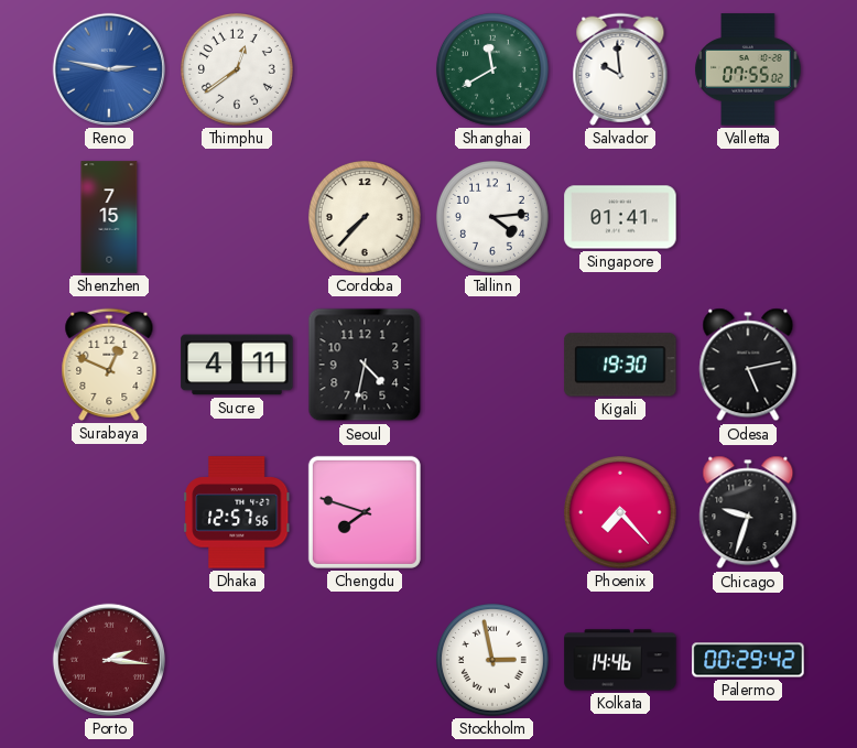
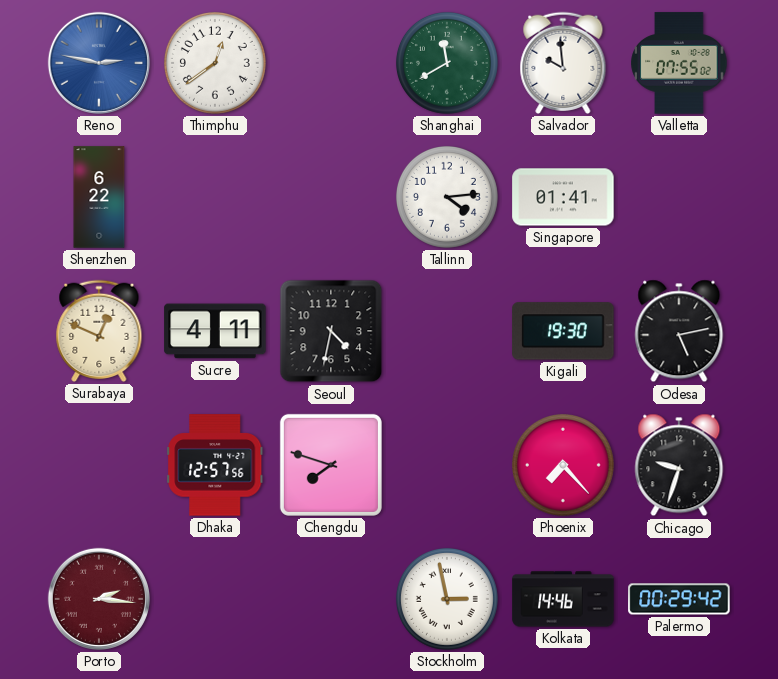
Shenzhen: 7:15 -> 6:22 (99, 197)
Cordoba: 7:37 -> none (365, 217)
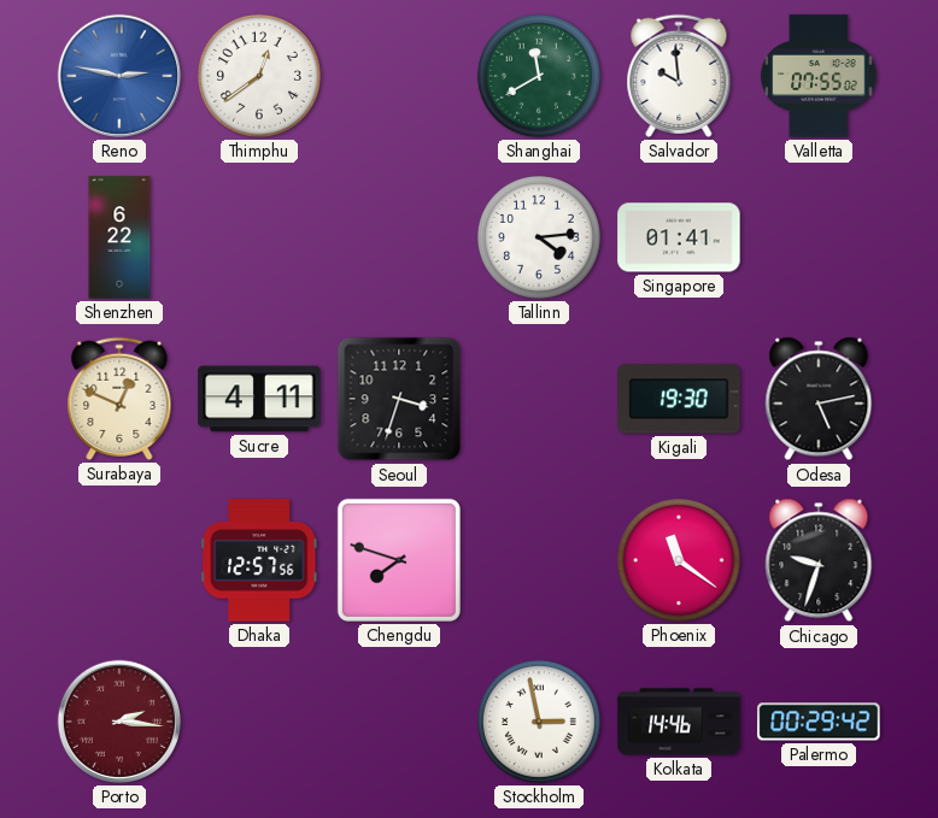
Seoul: 4:32 -> 3:33 (399, 399)
Phoenix: 7:23 -> 11:21 (679, 560)
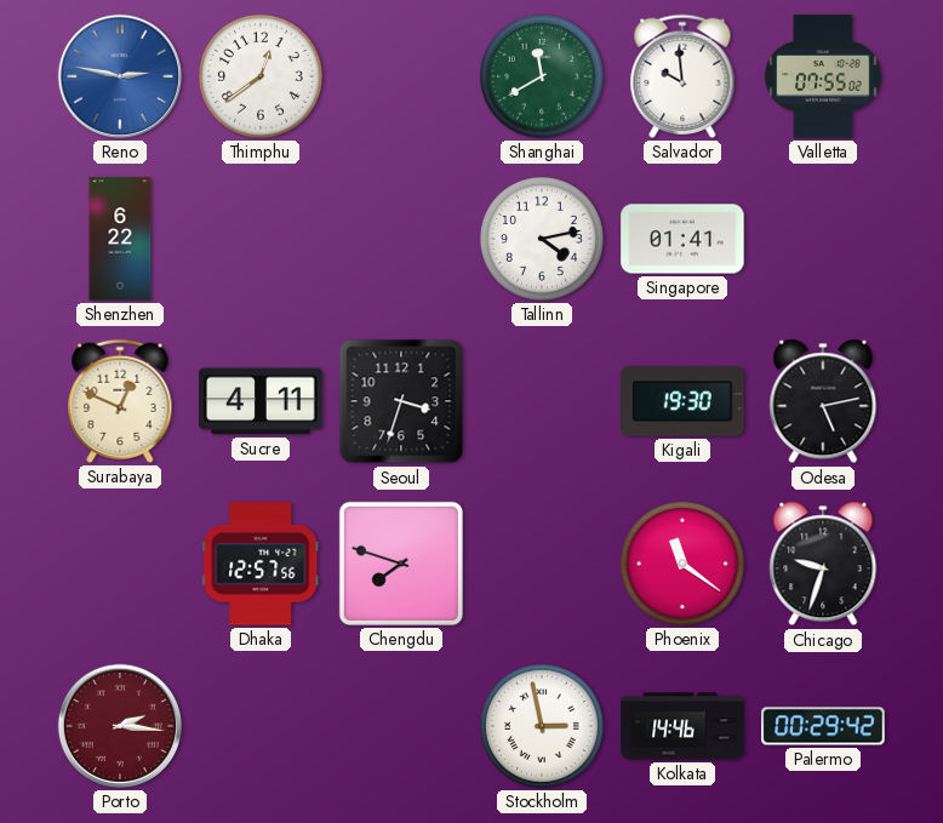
Tallinn: 4:14 -> 4:13 (542, 239)
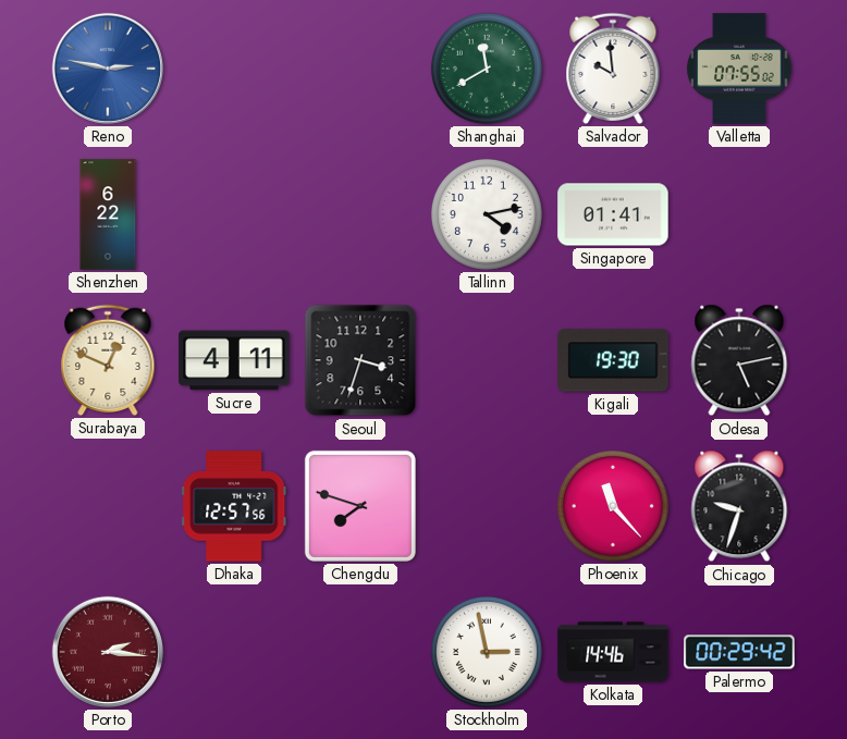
Thimphu: 12:39 -> none (261, 76)
Phoenix: 11:21 -> 11:23 (613, 506)
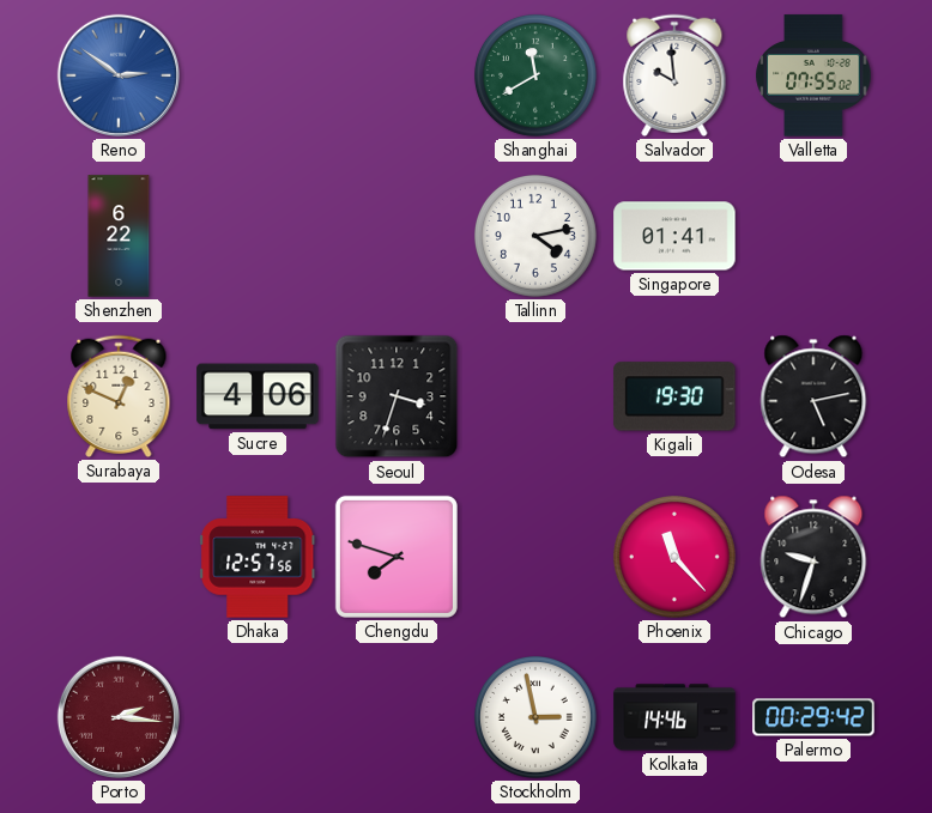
Reno: 2:47 -> 2:51 (119, 75)
Sucre: 4:11 -> 4:06 (258, 396)
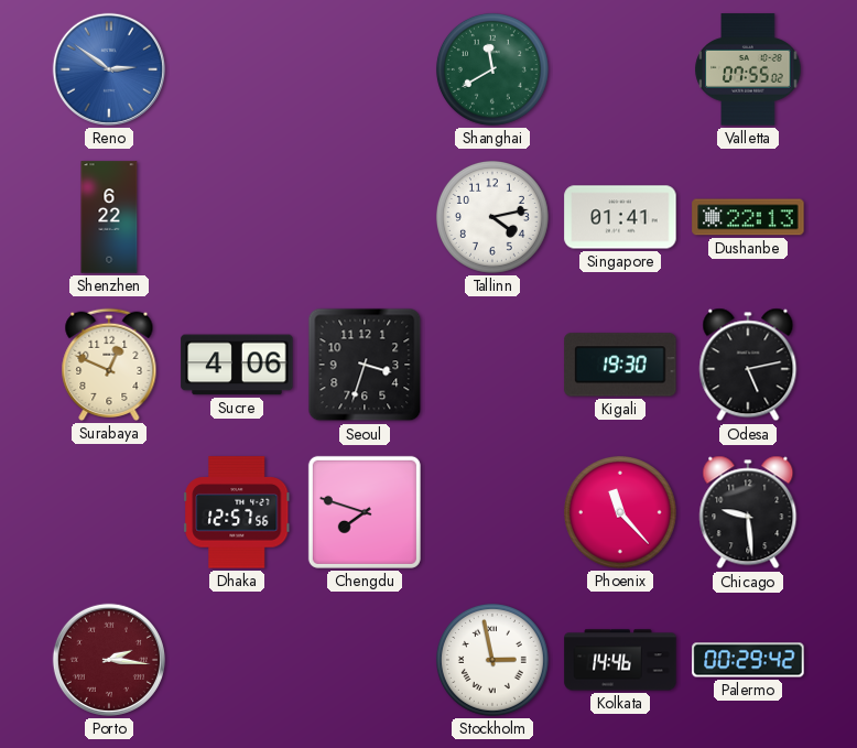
Salvador: 9:59 -> none (674, 75)
Dushanbe: none -> 22:13 (748, 217)
Chicago: 9:33 -> 9:29 (748, 512)
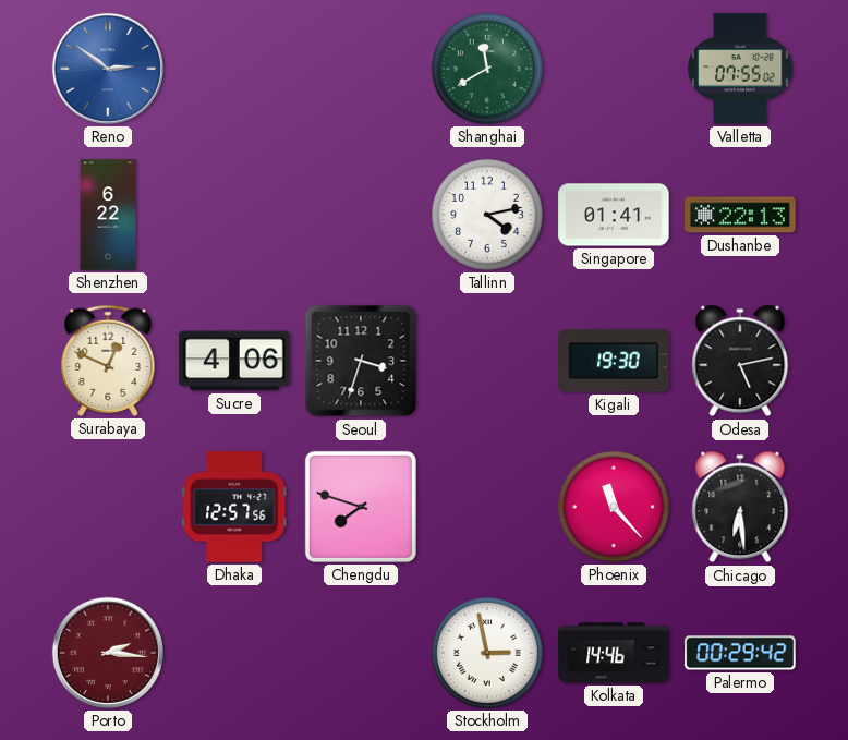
Chicago: 9:29 -> 6:29 (740, 507)
